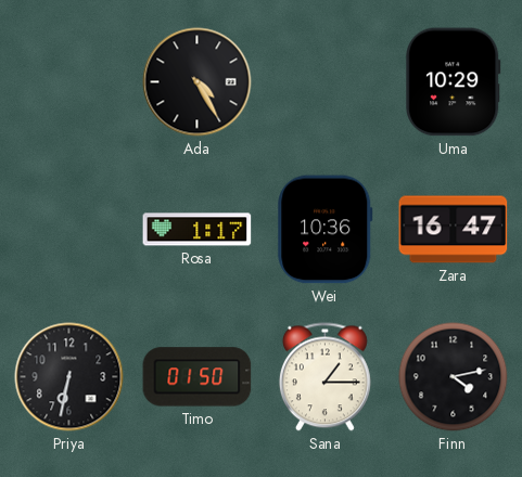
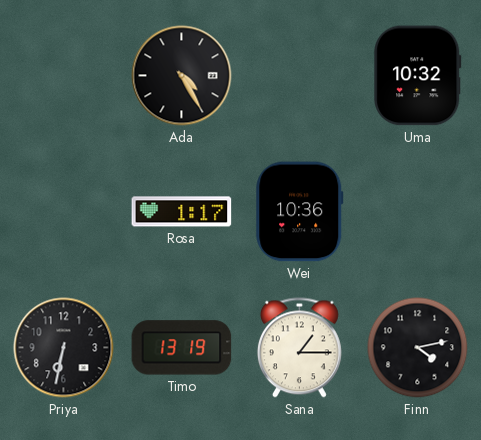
Uma: 10:29 -> 10:32 (418, 76)
Zara: 16:47 -> none (454, 230)
Timo: 01:50 -> 13:19 (182, 348)
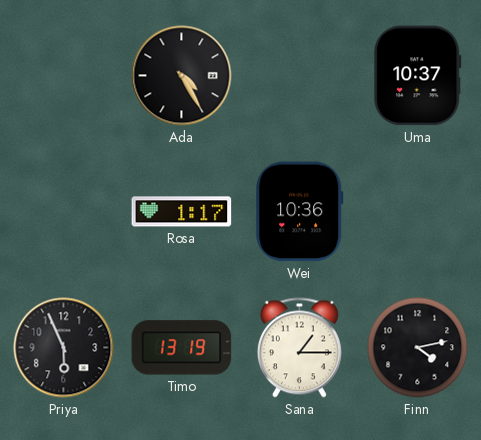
Uma: 10:32 -> 10:37 (418, 76)
Priya: 6:32 -> 5:56 (64, 348)
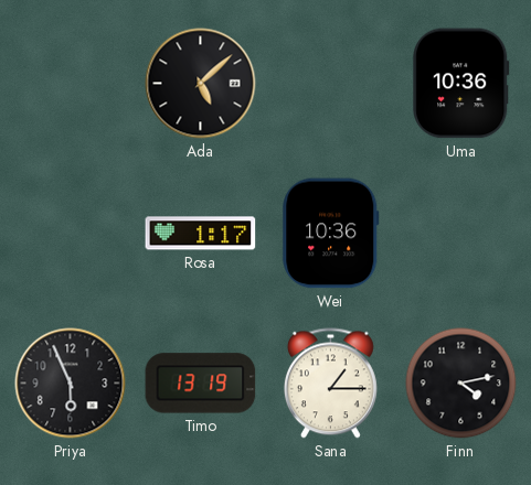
Ada: 4:25 -> 5:08 (201, 84)
Uma: 10:37 -> 10:36 (461, 84)
